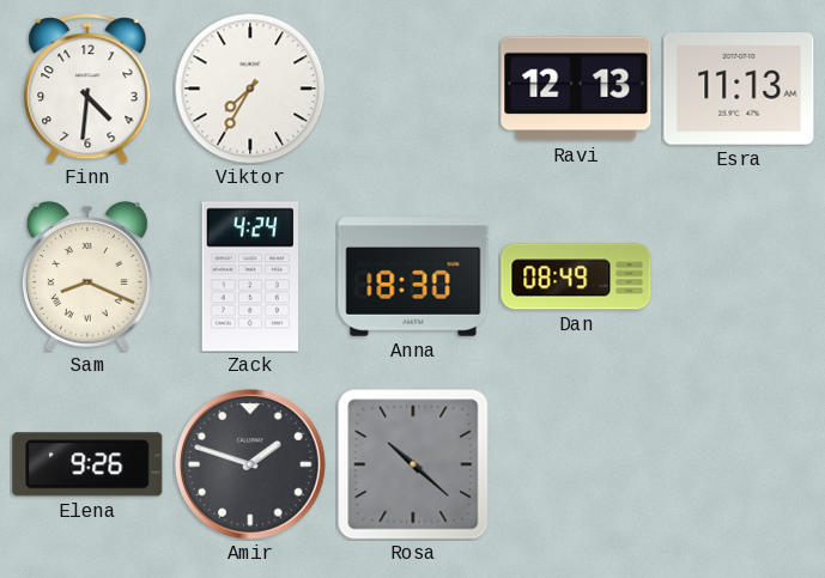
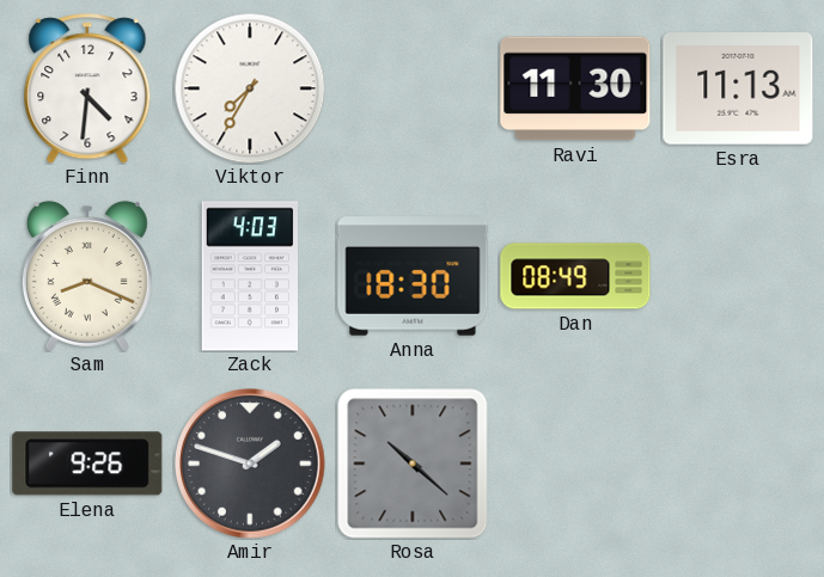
Ravi: 12:13 -> 11:30 (575, 88)
Zack: 4:24 -> 4:03 (249, 276)
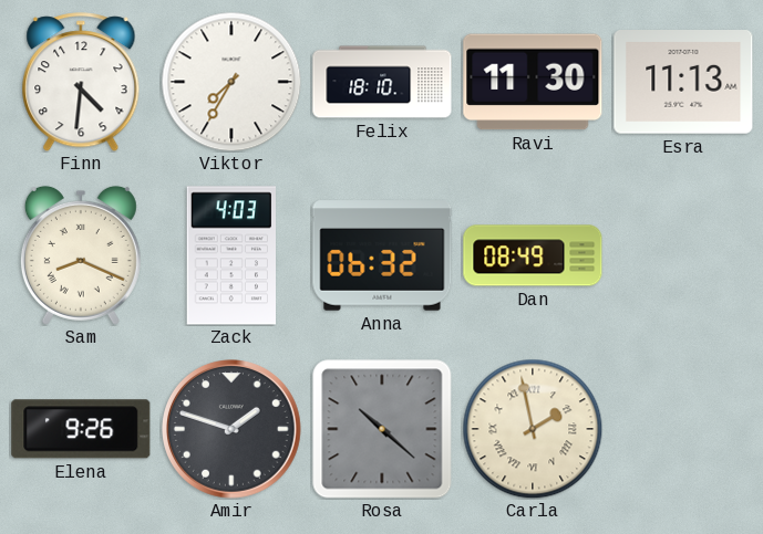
Felix: none -> 18:10 (382, 82)
Anna: 18:30 -> 06:32 (382, 255)
Carla: none -> 1:58 (533, 429)
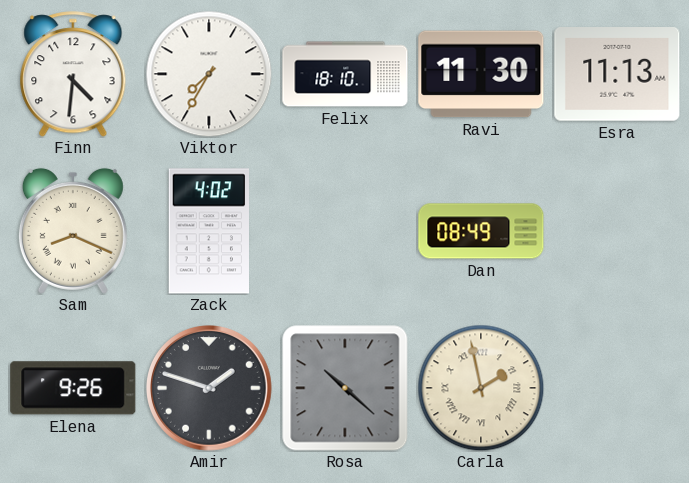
Zack: 4:03 -> 4:02 (208, 231)
Anna: 06:32 -> none (382, 255)
